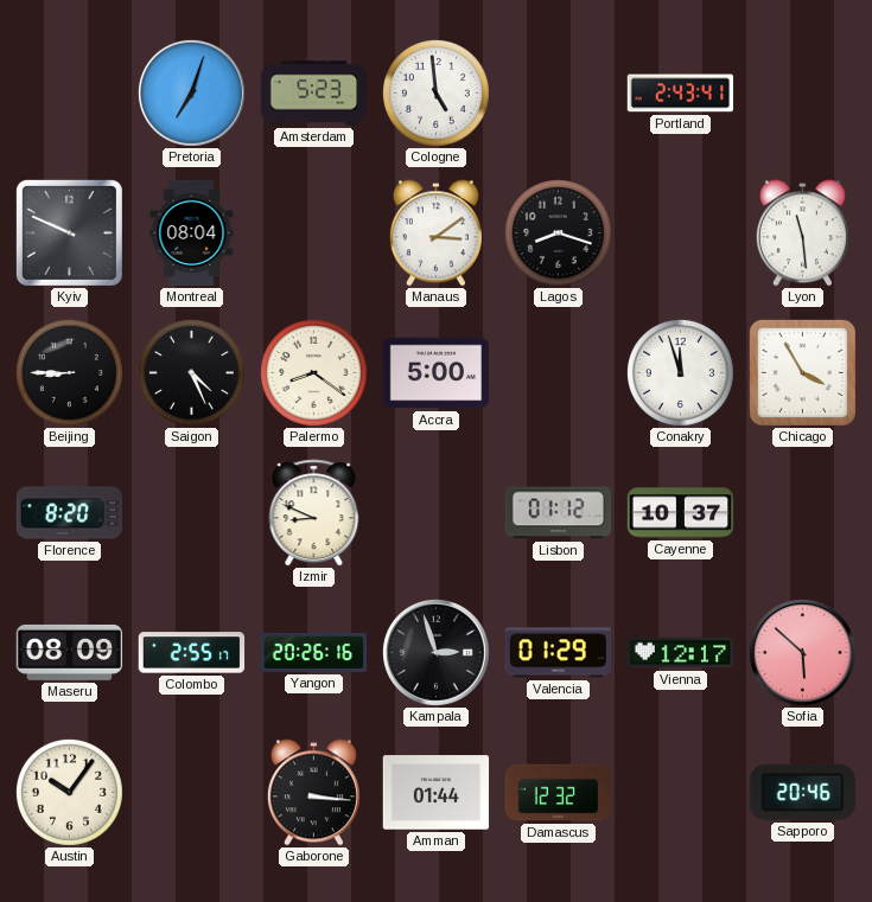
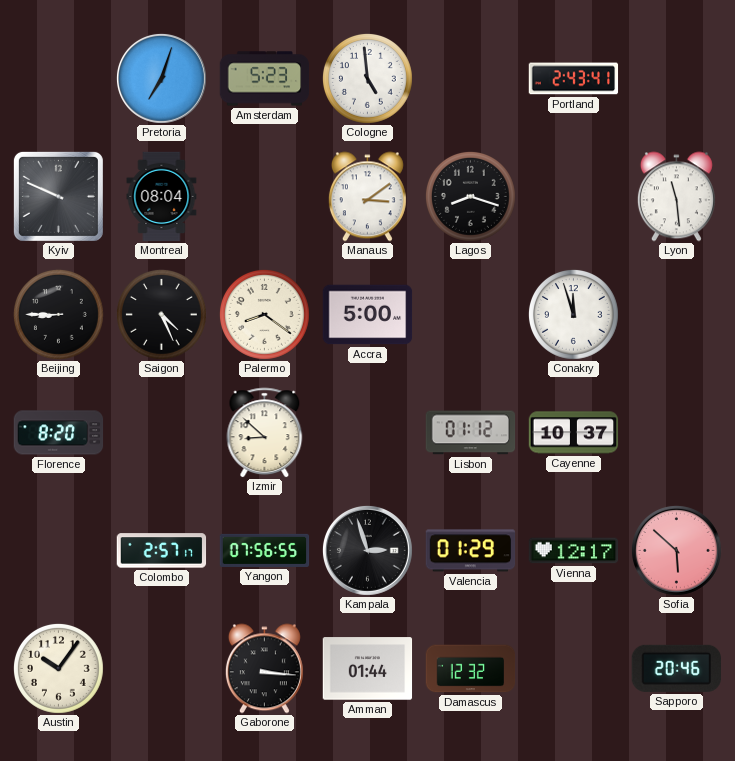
Chicago: 3:55 -> none (802, 372)
Izmir: 8:49 -> 8:52 (265, 433)
Maseru: 08:09 -> none (70, 652)
Colombo: 2:55 -> 2:57 (162, 551)
Yangon: 20:26 -> 07:56 (265, 550)
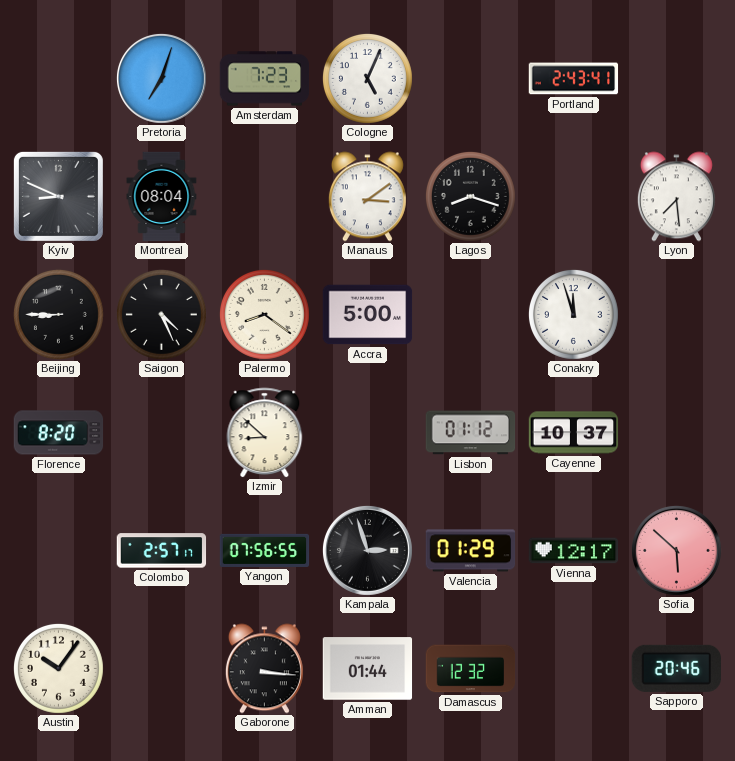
Amsterdam: 5:23 -> 7:23 (265, 79)
Cologne: 4:59 -> 5:04 (367, 78)
Kyiv: 9:49 -> 8:49 (58, 196)
Lyon: 11:29 -> 7:29 (676, 197)
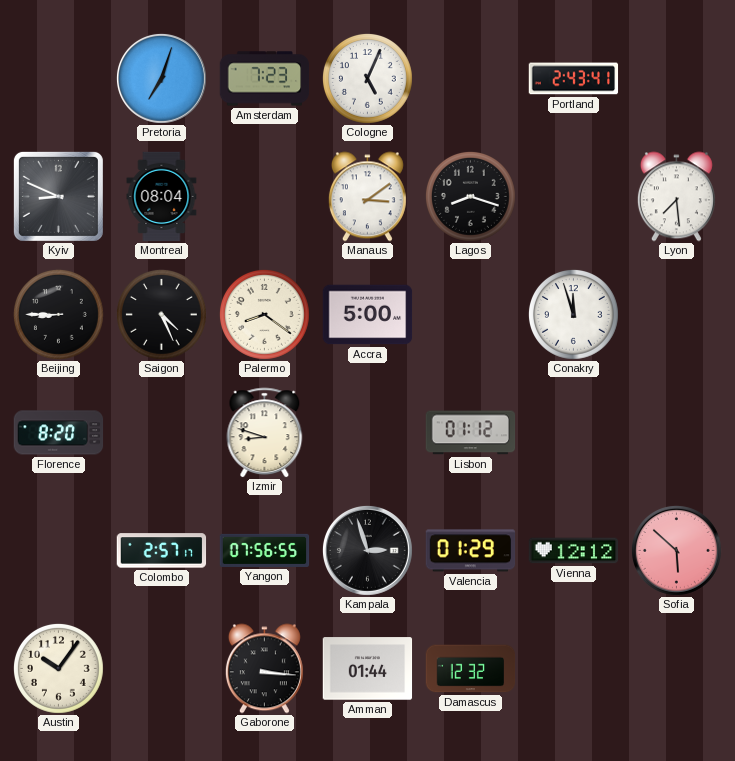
Izmir: 8:52 -> 8:48 (265, 433)
Cayenne: 10:37 -> none (574, 433)
Vienna: 12:17 -> 12:12 (574, 551)
Sapporo: 20:46 -> none (676, 668)
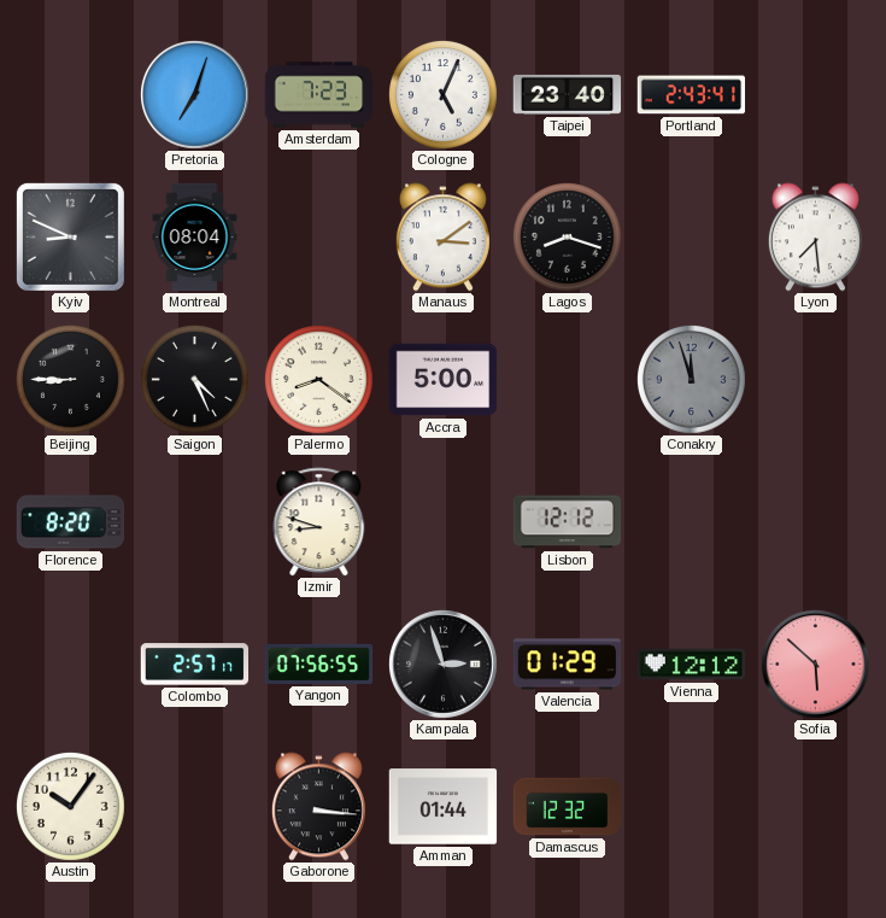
Taipei: none -> 23:40 (568, 94)
Conakry dial: white -> grey (691, 379)
Lisbon: 01:12 -> 12:12 (568, 522)
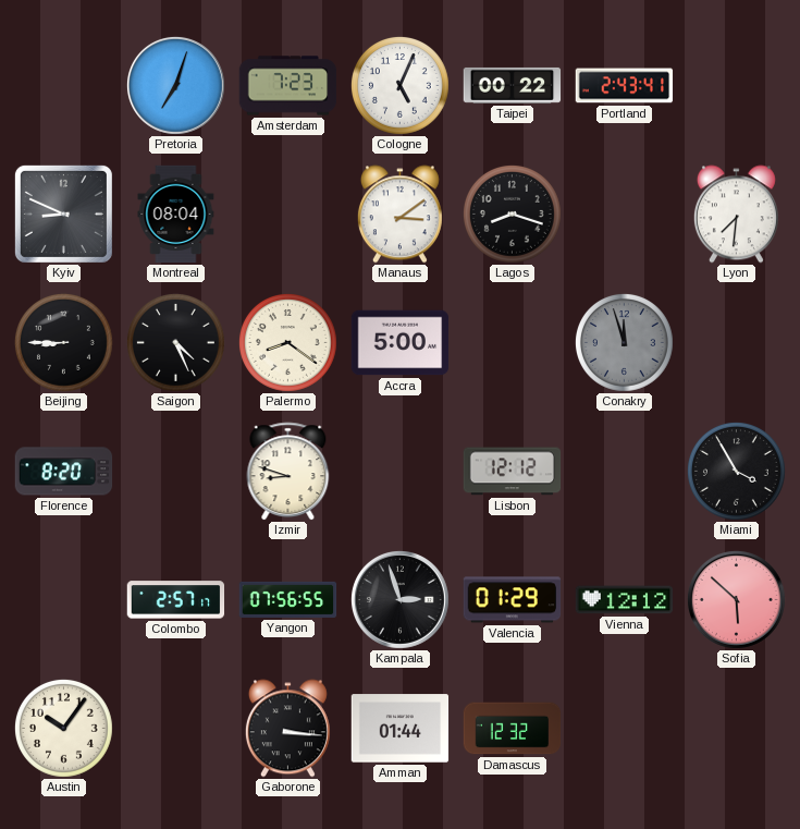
Taipei: 23:40 -> 00:22 (513, 85)
Lyon: 7:29 -> 7:31 (736, 215)
Miami: none -> 3:55 (736, 471)
